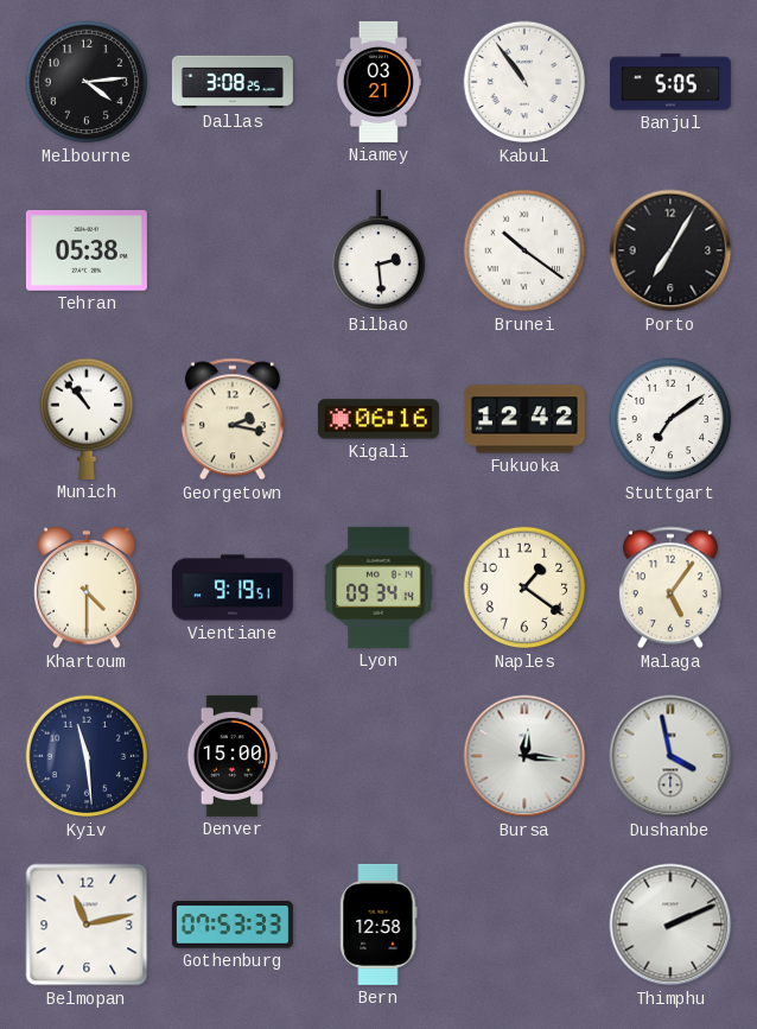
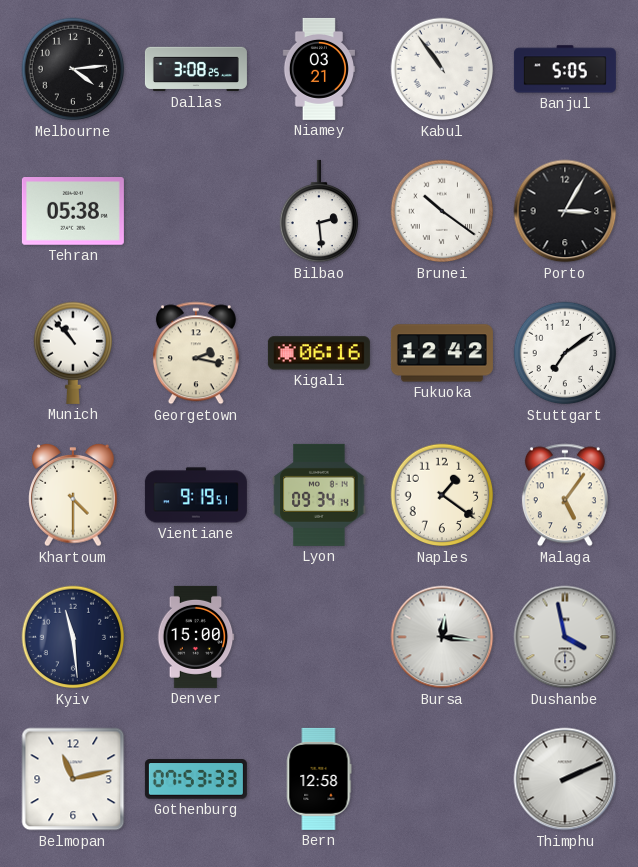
Porto: 7:05 -> 3:05 (565, 211)
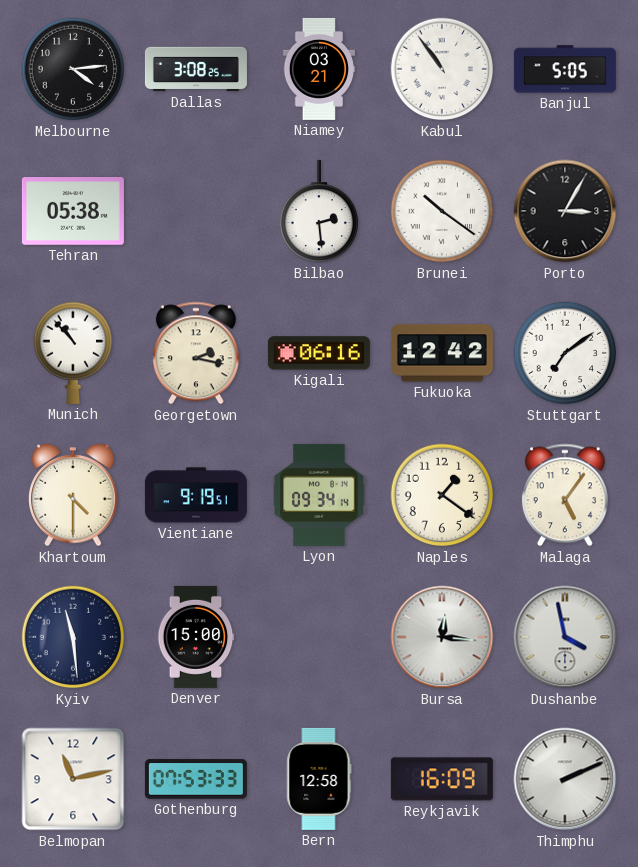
Reykjavik: none -> 16:09 (442, 779)
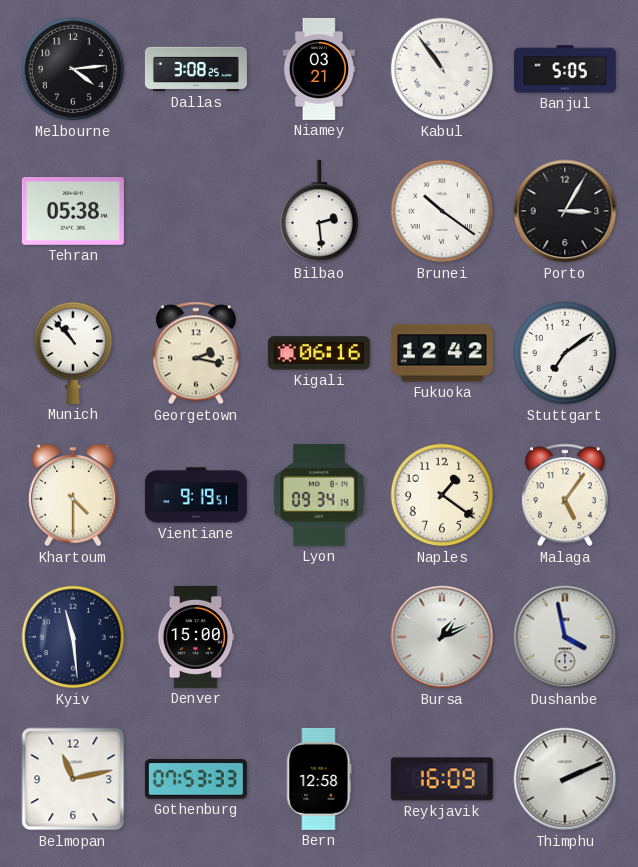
Bursa: 12:16 -> 1:11 (442, 637)
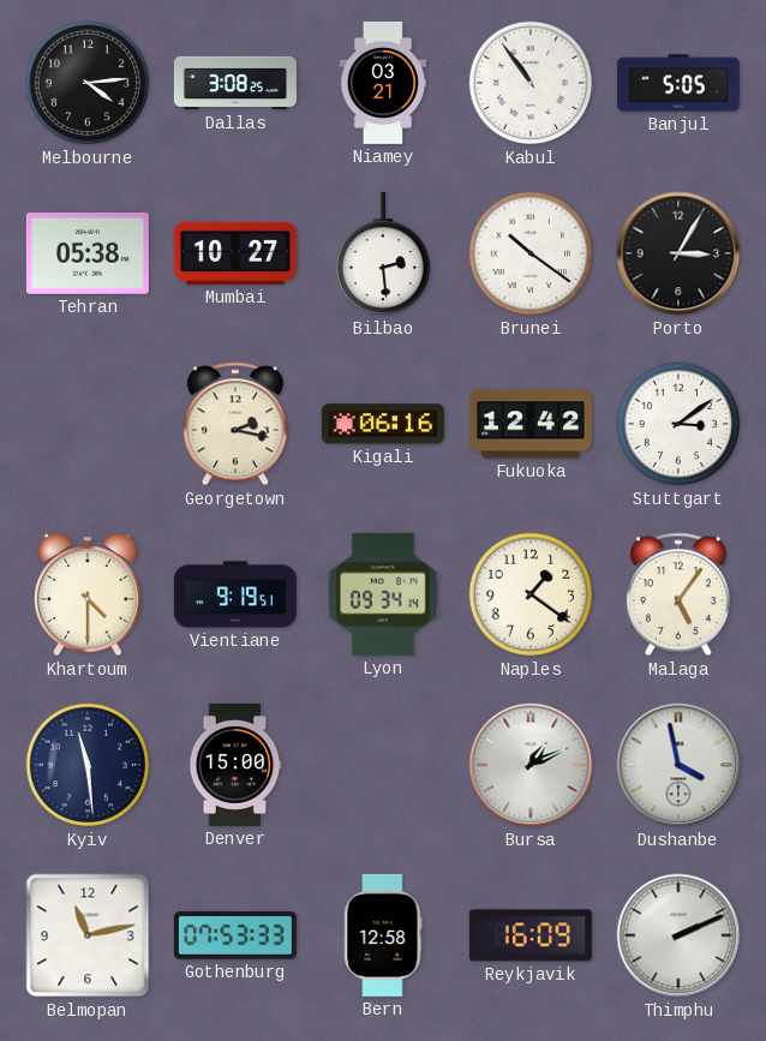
Mumbai: none -> 10:27 (235, 253)
Munich: 10:53 -> none (73, 353)
Stuttgart: 7:09 -> 3:09 (678, 424)
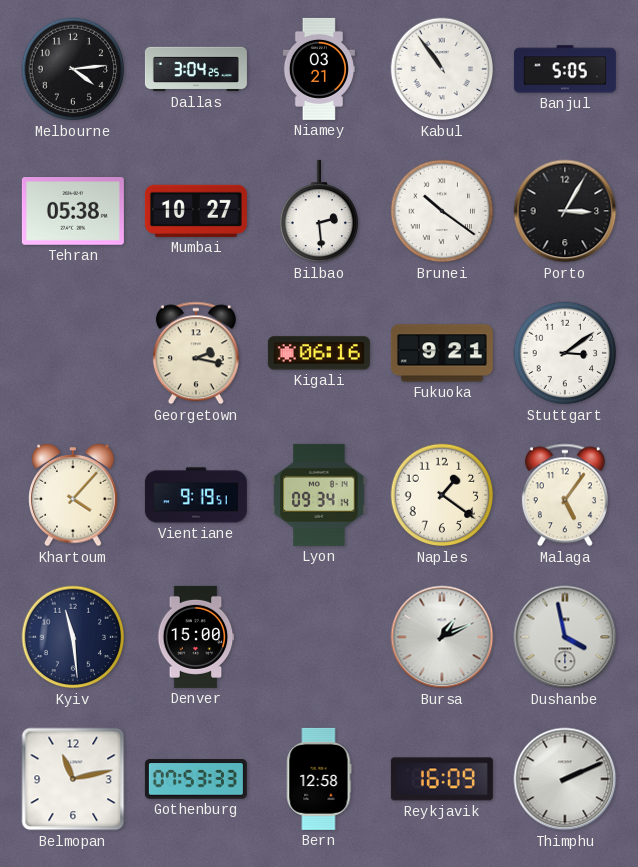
Dallas: 3:08 -> 3:04 (196, 69)
Fukuoka: 12:42 -> 9:21 (442, 353)
Khartoum: 4:30 -> 4:07 (73, 496)
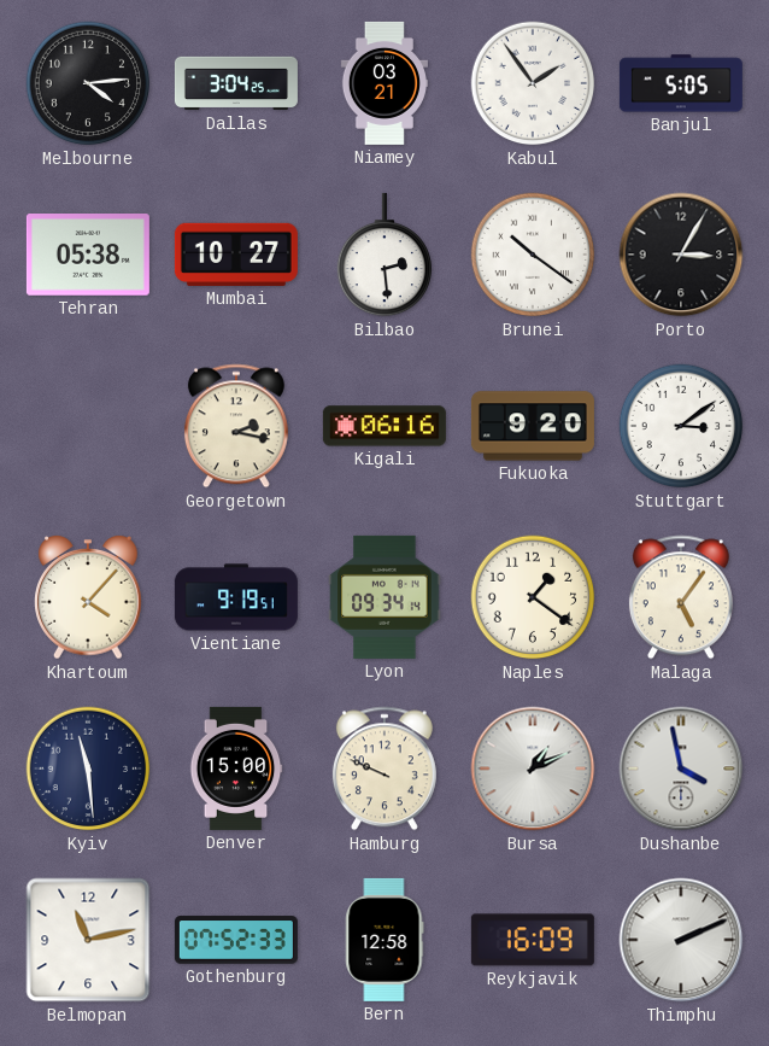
Kabul: 10:54 -> 1:54 (533, 83)
Fukuoka: 9:21 -> 9:20 (533, 426)
Hamburg: none -> 9:49 (384, 769)
Gothenburg: 07:53 -> 07:52 (236, 940)
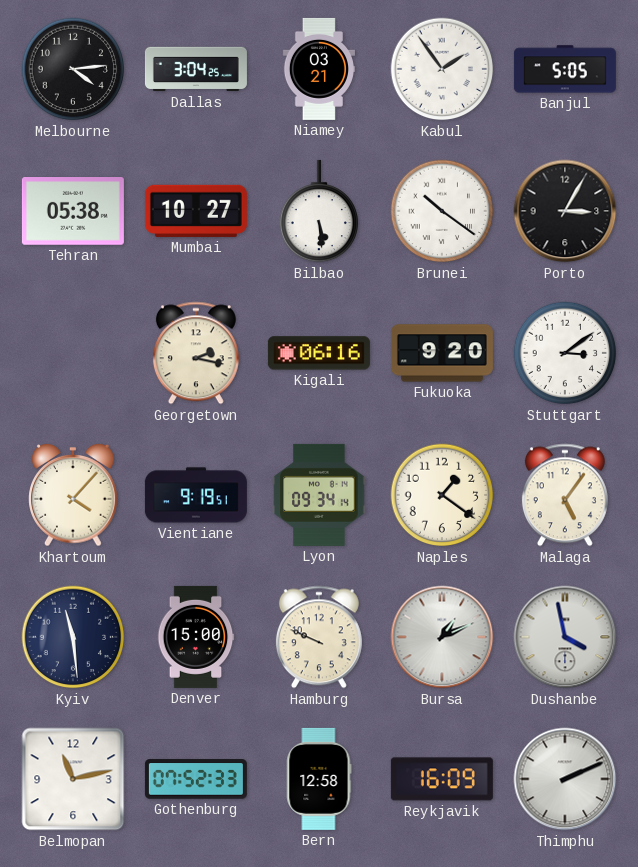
Bilbao: 2:29 -> 5:29 (319, 211)
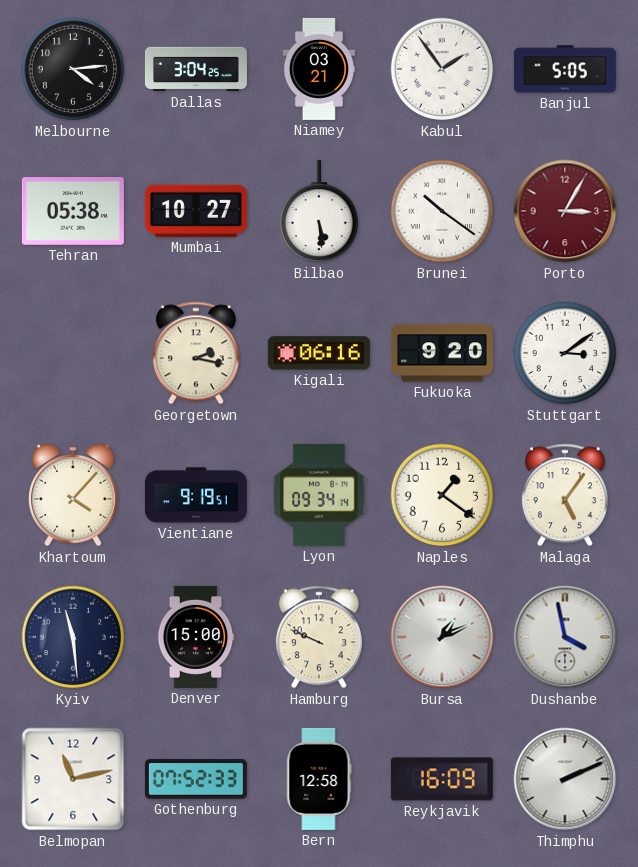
Porto dial: black -> burgundy (565, 211)
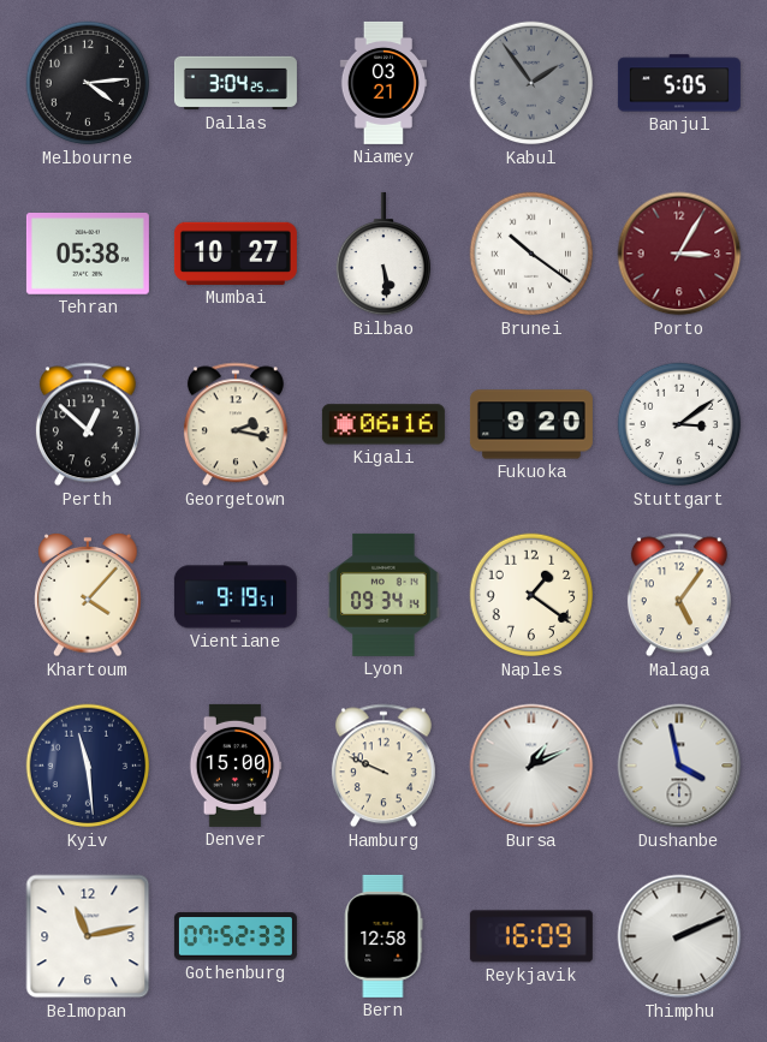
Kabul dial: white -> grey (531, 83)
Perth: none -> 12:52 (88, 424)
